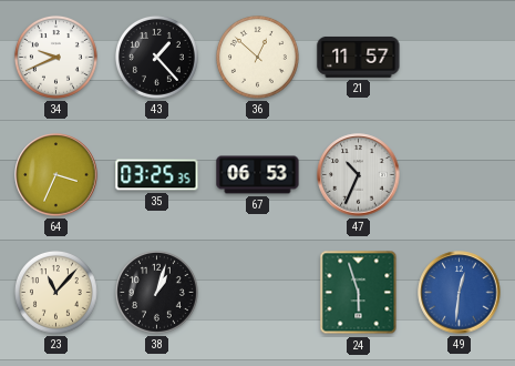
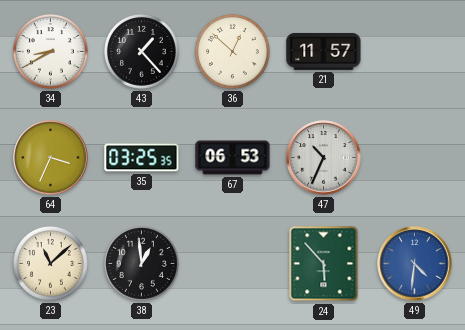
34: 9:41 -> 8:40 (50, 51)
23: 11:07 -> 11:08 (50, 263)
38: 1:03 -> 12:59 (141, 263)
24: 5:57 -> 5:53 (324, 264)
49: 12:31 -> 4:31 (415, 264)
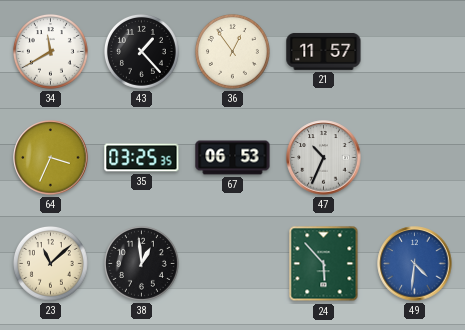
34: 8:40 -> 11:40 (50, 51)
36: 12:52 -> 12:54 (232, 51)
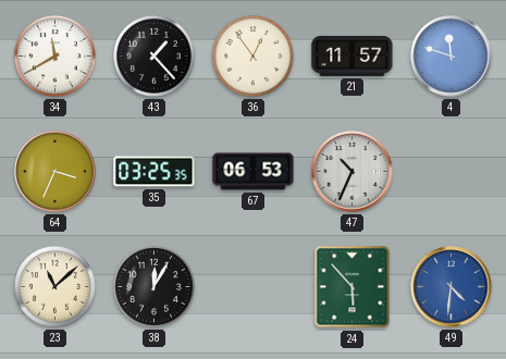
4: none -> 11:48 (452, 57)
38: 12:59 -> 12:05 (153, 286)
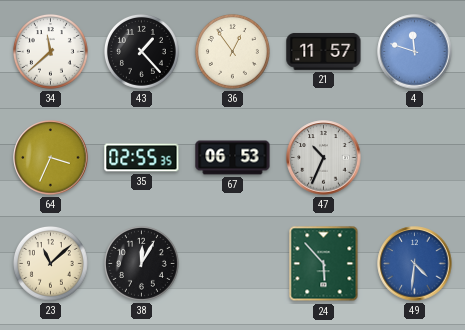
34: 11:40 -> 11:38 (50, 51)
35: 03:25 -> 02:55 (142, 158)
